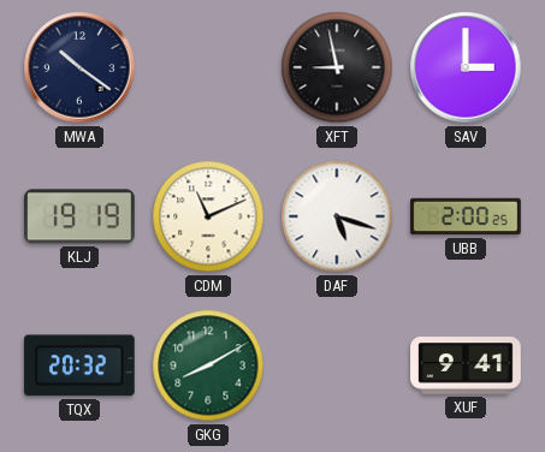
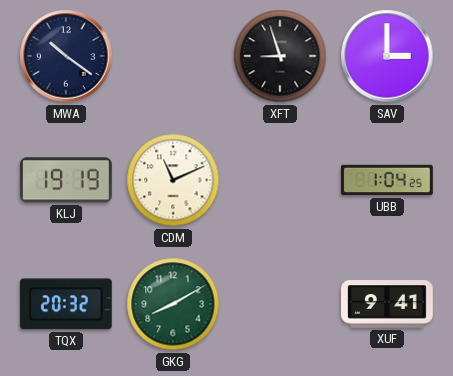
XFT: 8:58 -> 8:57 (280, 56)
DAF: 5:18 -> none (337, 216)
UBB: 2:00 -> 1:04 (387, 180)
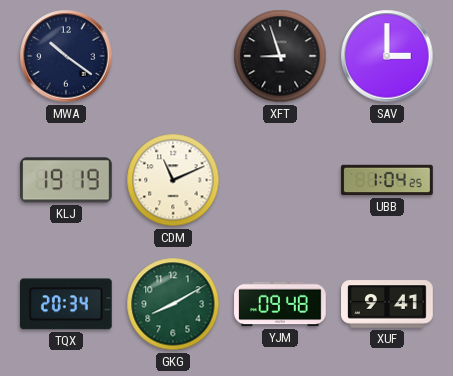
TQX: 20:32 -> 20:34 (66, 304)
YJM: none -> 09:48 (280, 304)
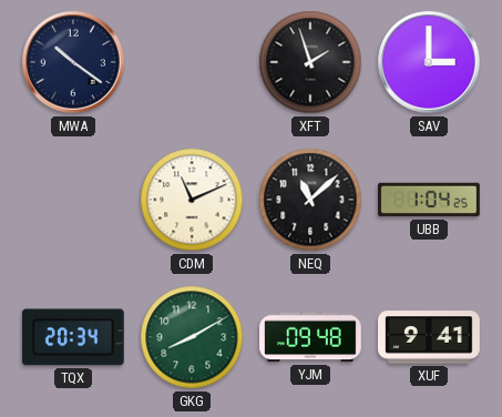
XFT: 8:57 -> 1:57 (310, 62)
KLJ: 19:19 -> none (67, 180)
NEQ: none -> 11:08 (310, 200)
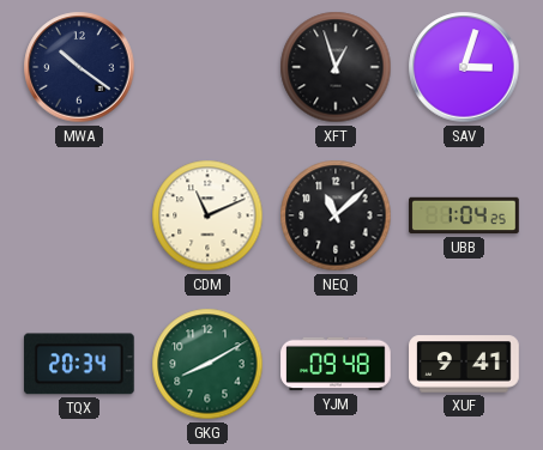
XFT: 1:57 -> 12:57 (336, 67)
SAV: 3:00 -> 3:03 (464, 67)
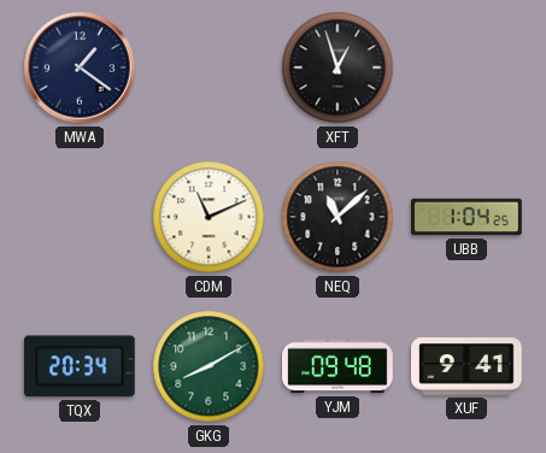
MWA: 10:21 -> 1:21 (80, 67)
SAV: 3:03 -> none (464, 67)
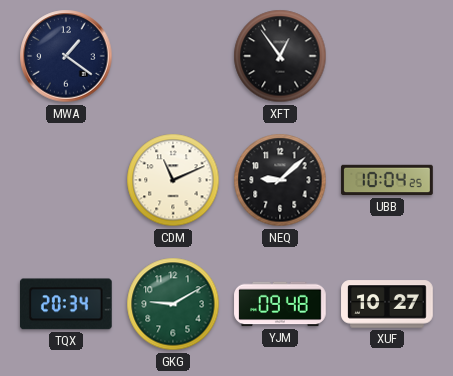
XFT: 12:57 -> 12:54 (280, 56)
NEQ: 11:08 -> 9:08 (280, 180)
UBB: 1:04 -> 10:04 (387, 180)
GKG: 8:10 -> 9:10 (173, 304)
XUF: 9:41 -> 10:27 (387, 304)
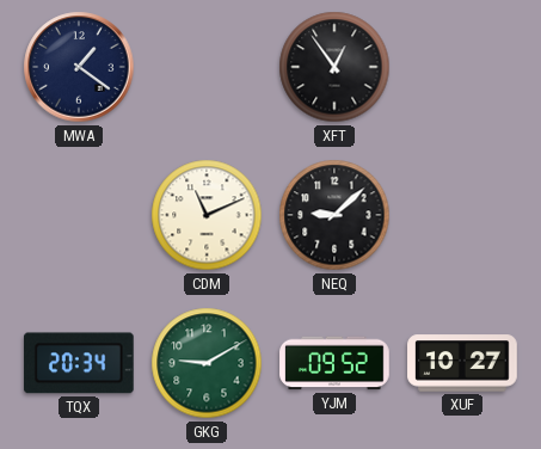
UBB: 10:04 -> none (387, 180)
YJM: 09:48 -> 09:52 (334, 363)
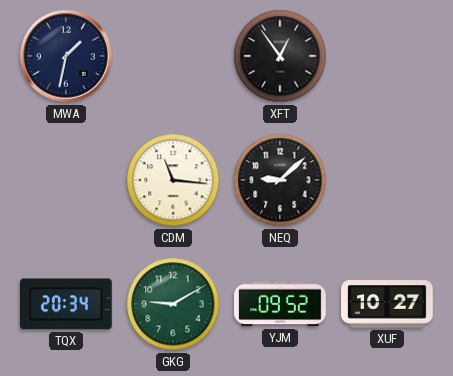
MWA: 1:21 -> 1:32 (66, 56)
CDM: 11:11 -> 11:16 (173, 180)
